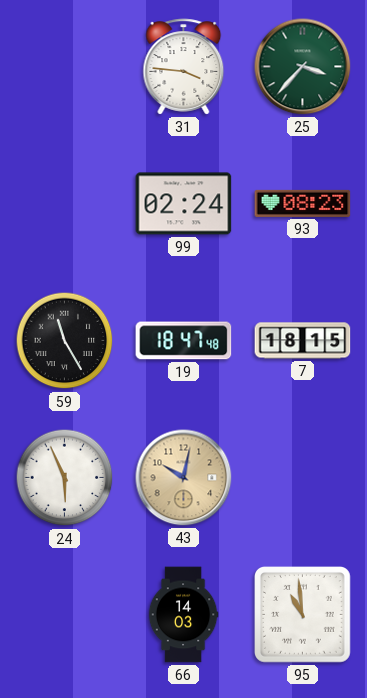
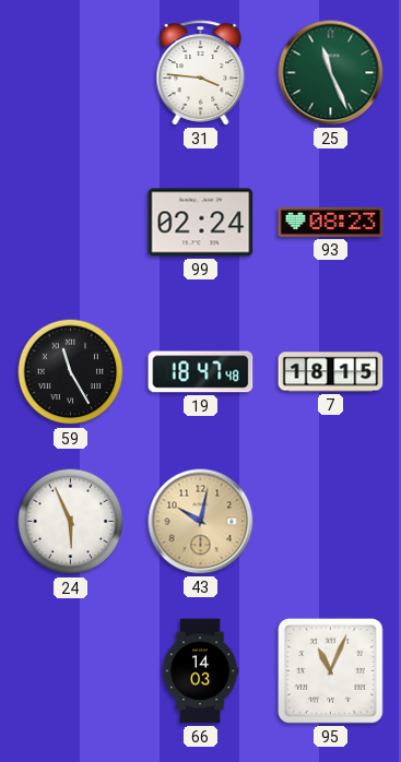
25: 3:37 -> 11:26 (331, 73)
95: 10:59 -> 11:04 (331, 671)
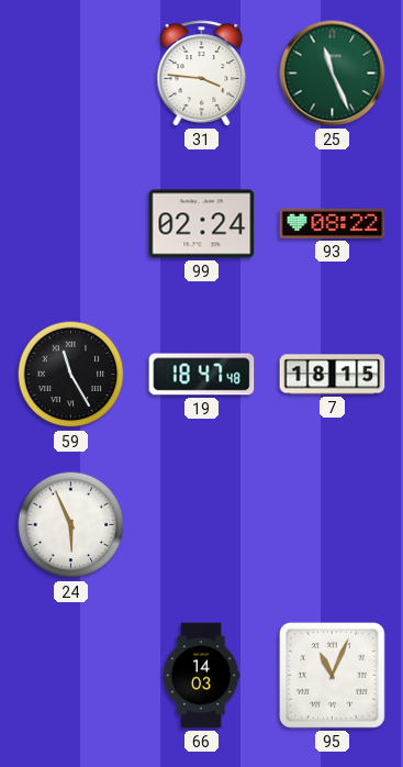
93: 08:23 -> 08:22 (333, 223)
43: 10:02 -> none (201, 522)
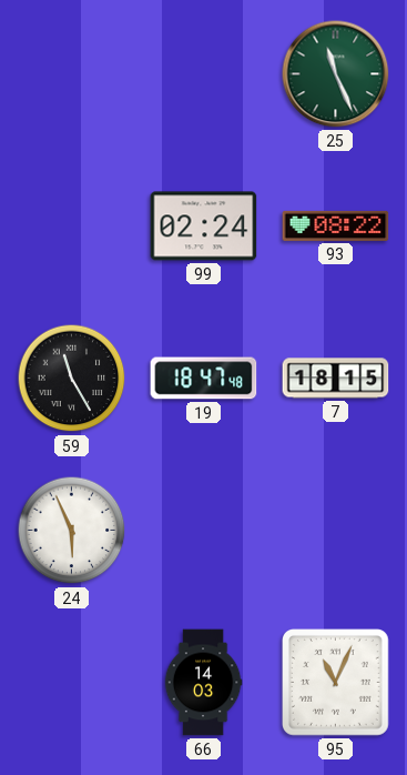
31: 3:46 -> none (202, 74)
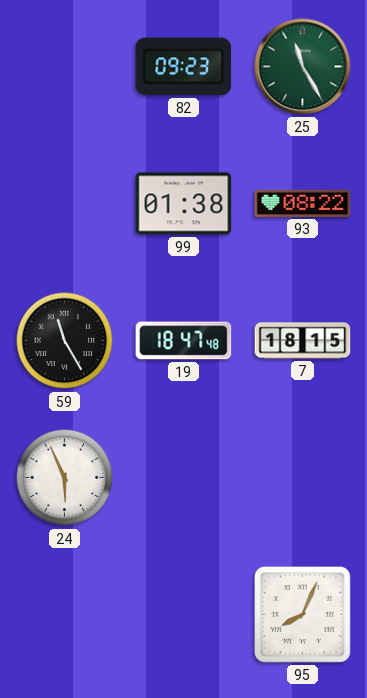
82: none -> 09:23 (184, 67)
25: 11:26 -> 11:25 (303, 67)
99: 02:24 -> 01:38 (184, 204)
66: 14:03 -> none (203, 683)
95: 11:04 -> 8:04 (303, 615)
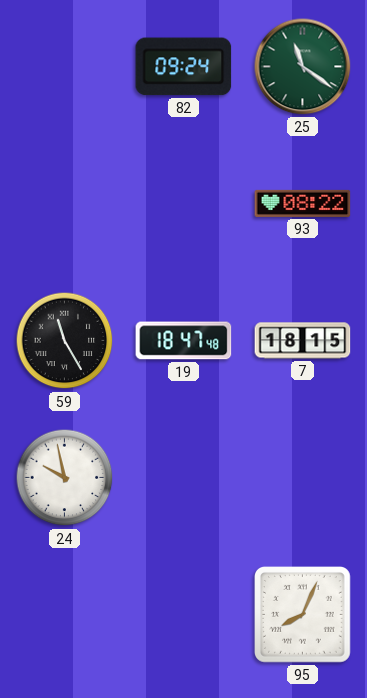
82: 09:23 -> 09:24 (184, 67)
25: 11:25 -> 11:21 (303, 67)
99: 01:38 -> none (184, 204)
24: 5:56 -> 9:58 (65, 478)
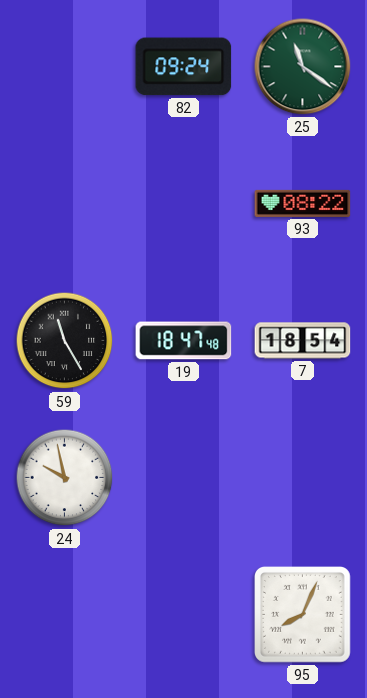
7: 18:15 -> 18:54 (303, 341)
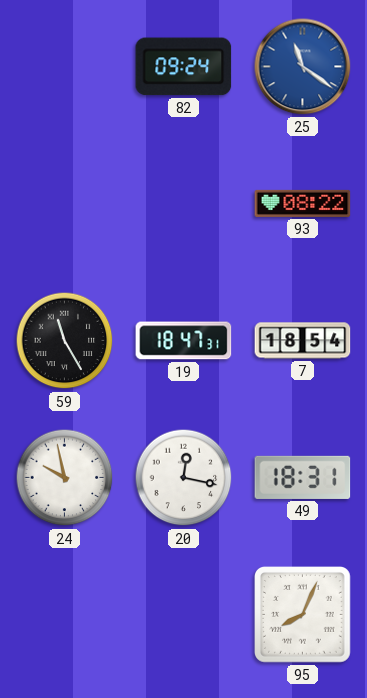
25 dial: green -> blue (303, 67)
19: 18:47:48 -> 18:47:31 (184, 341)
20: none -> 12:17 (184, 478)
49: none -> 18:31 (303, 477)
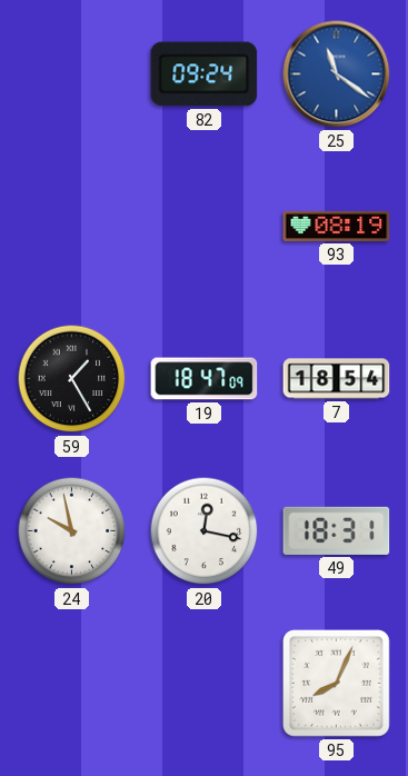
93: 08:22 -> 08:19 (337, 226)
59: 11:25 -> 1:25 (72, 379)
19: 18:47:31 -> 18:47:09 (205, 379)
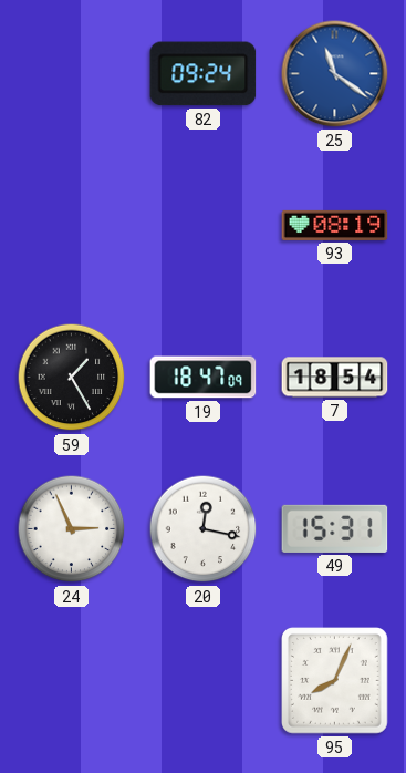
24: 9:58 -> 2:56 (72, 529)
49: 18:31 -> 15:31 (335, 528)
